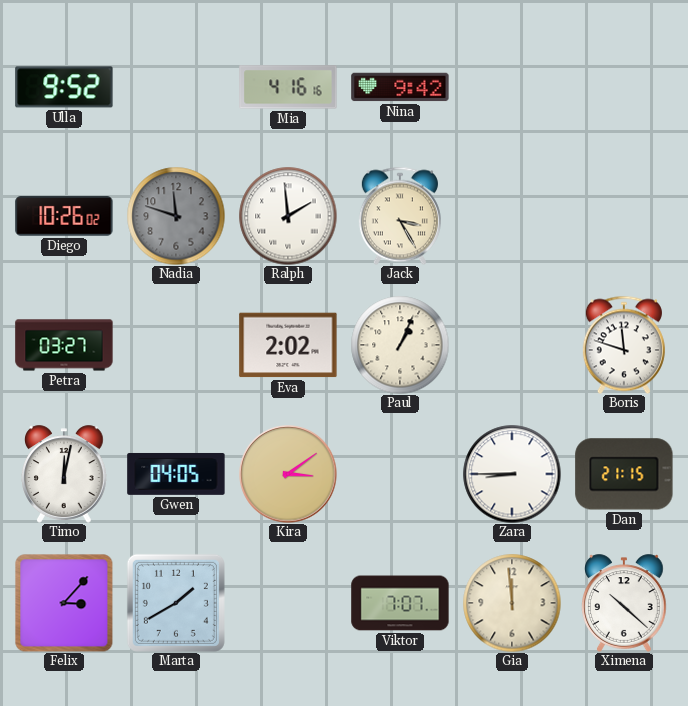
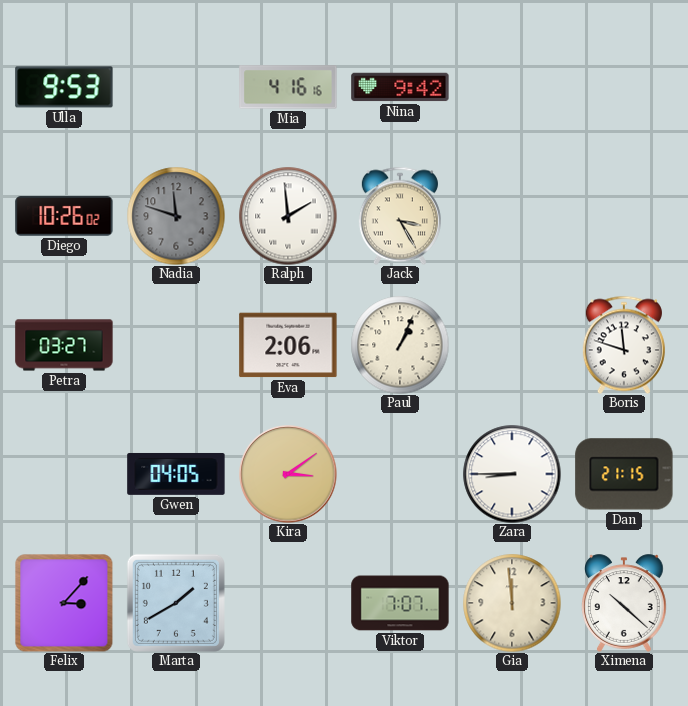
Ulla: 9:52 -> 9:53 (64, 87)
Eva: 2:02 -> 2:06 (288, 345)
Timo: 12:02 -> none (64, 474)
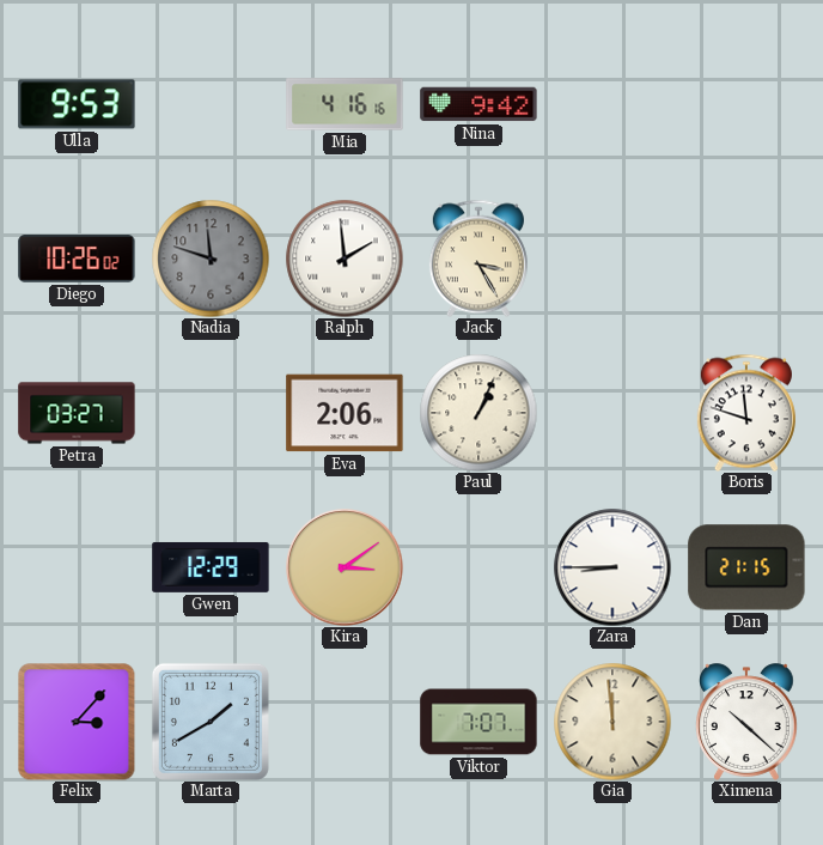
Gwen: 04:05 -> 12:29 (211, 567)
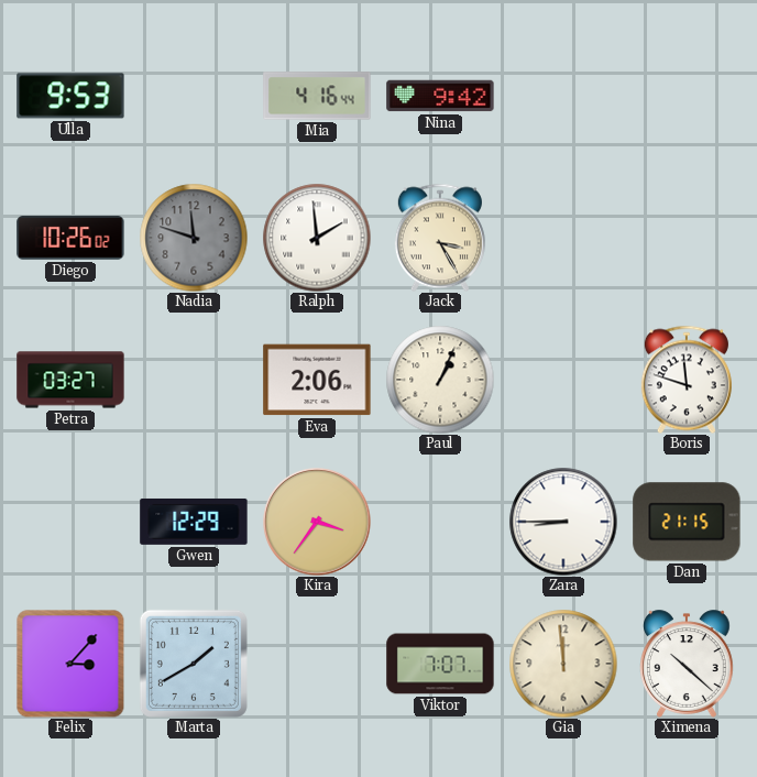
Mia: 4:16:16 -> 4:16:44 (317, 96)
Kira: 3:09 -> 3:36 (317, 522)
